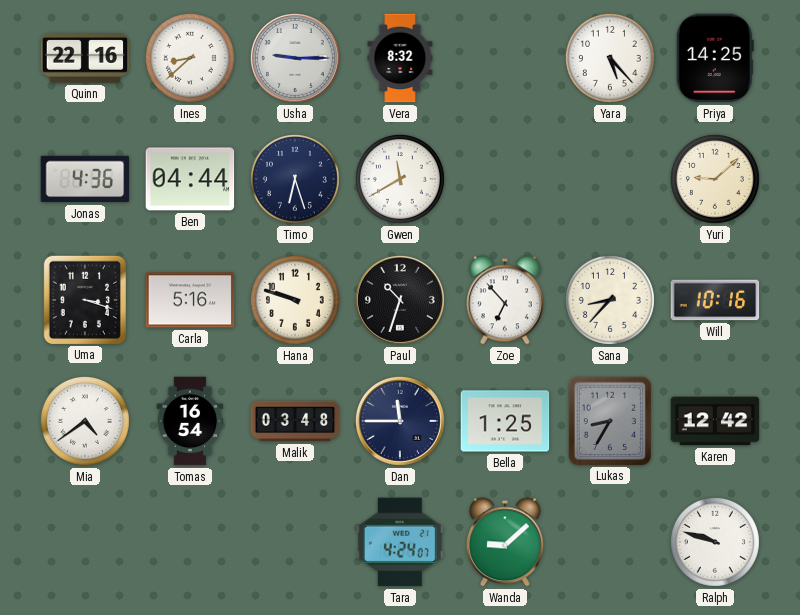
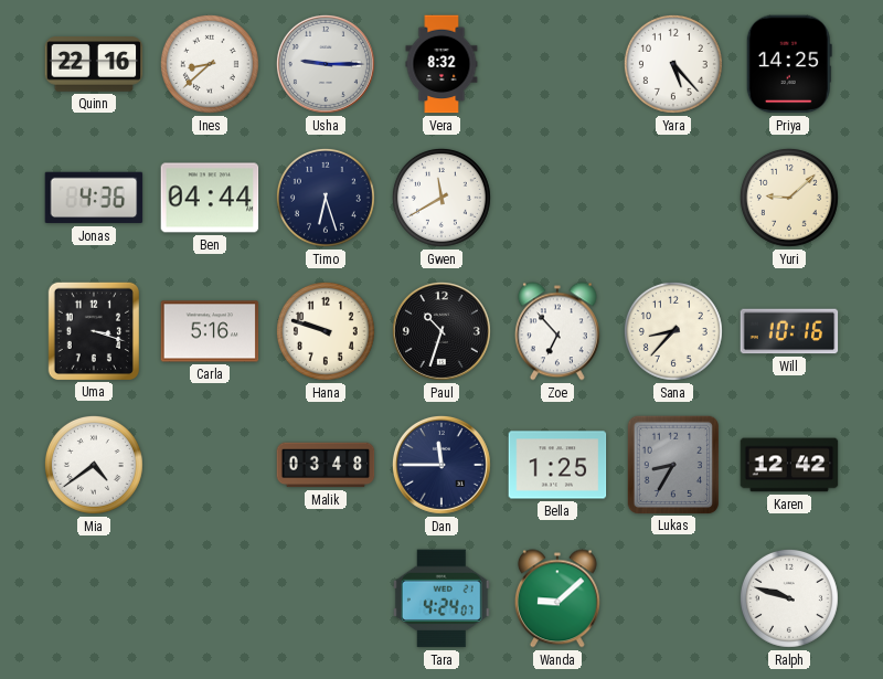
Tomas: 16:54 -> none (190, 421)
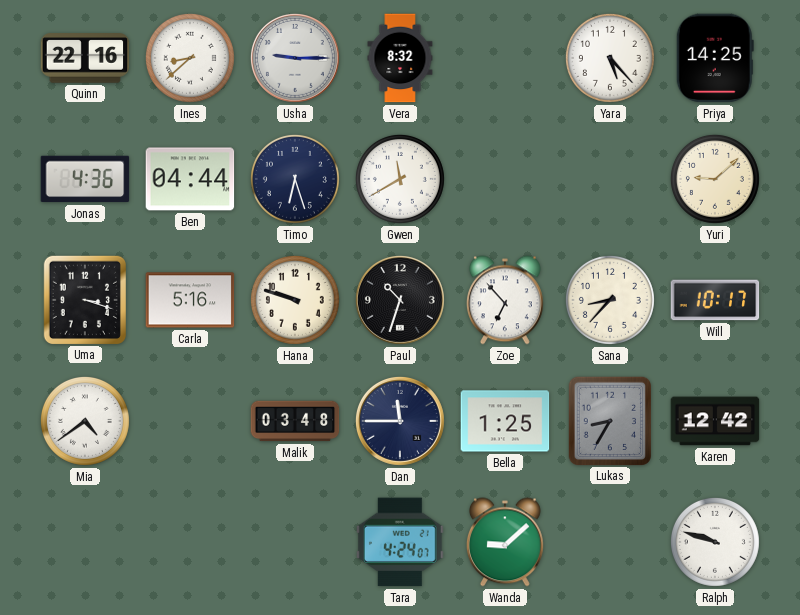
Will: 10:16 -> 10:17 (715, 300)
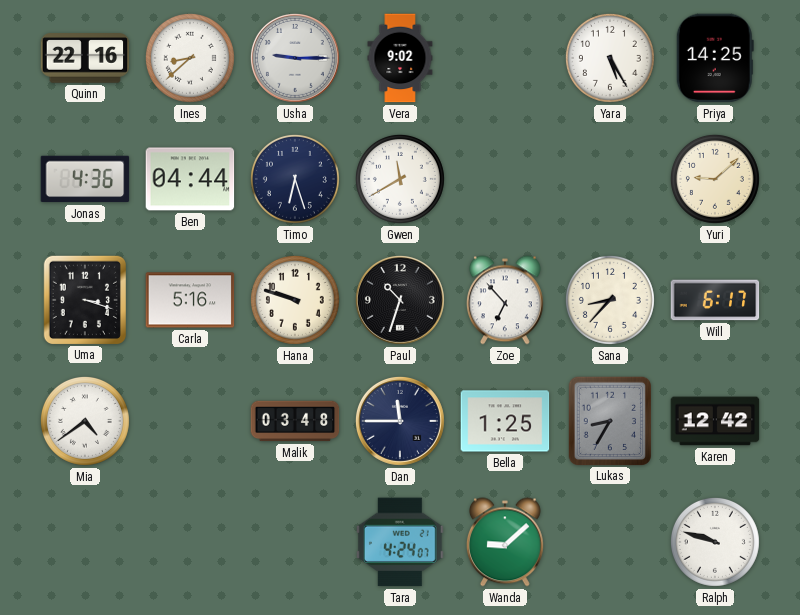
Vera: 8:32 -> 9:02 (400, 58)
Yara: 5:23 -> 5:25 (610, 58)
Will: 10:17 -> 6:17 (715, 300)
